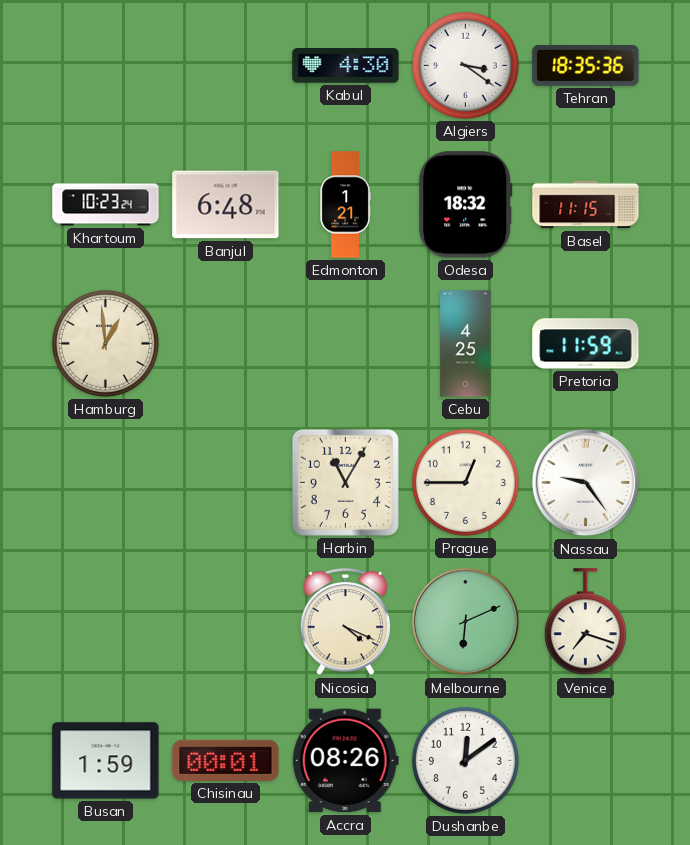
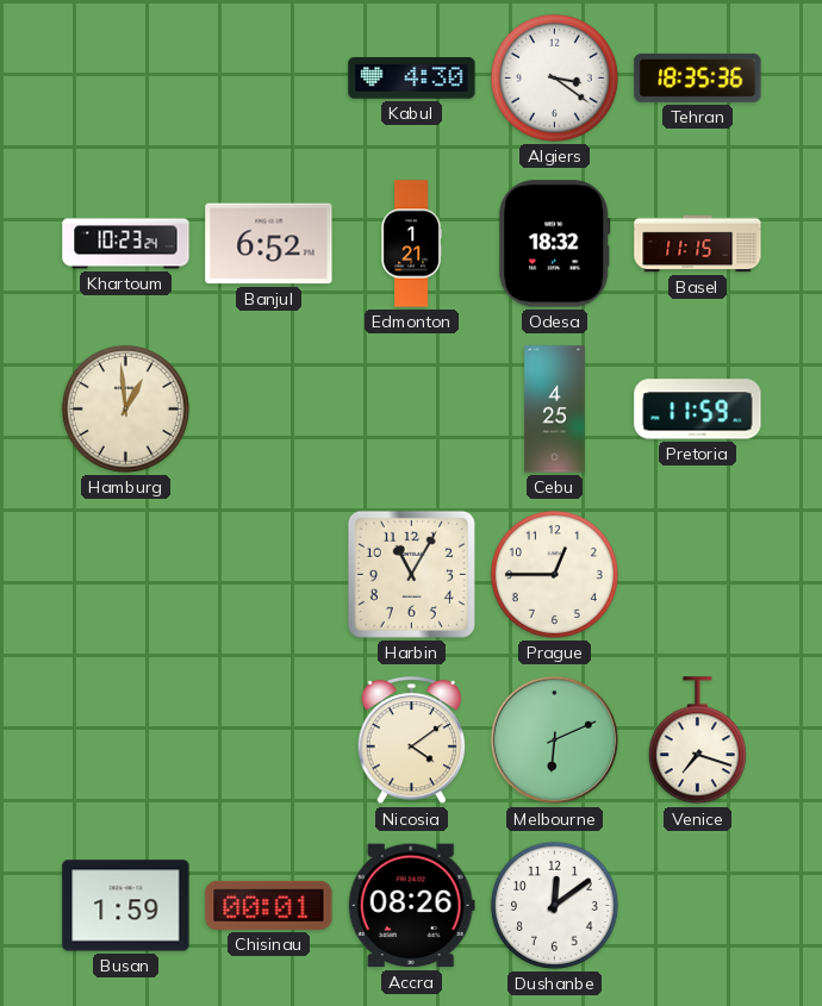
Banjul: 6:48 -> 6:52 (269, 244)
Nassau: 9:24 -> none (586, 483)
Nicosia: 4:19 -> 4:09 (412, 741)
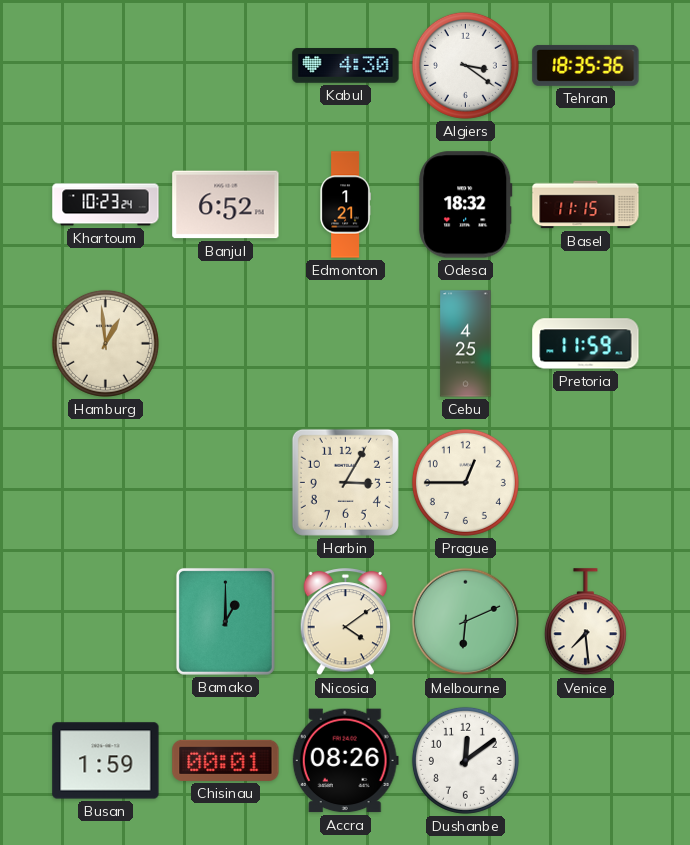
Harbin: 11:05 -> 3:05 (345, 482)
Bamako: none -> 1:00 (225, 621)
Venice: 7:18 -> 7:29 (585, 622)
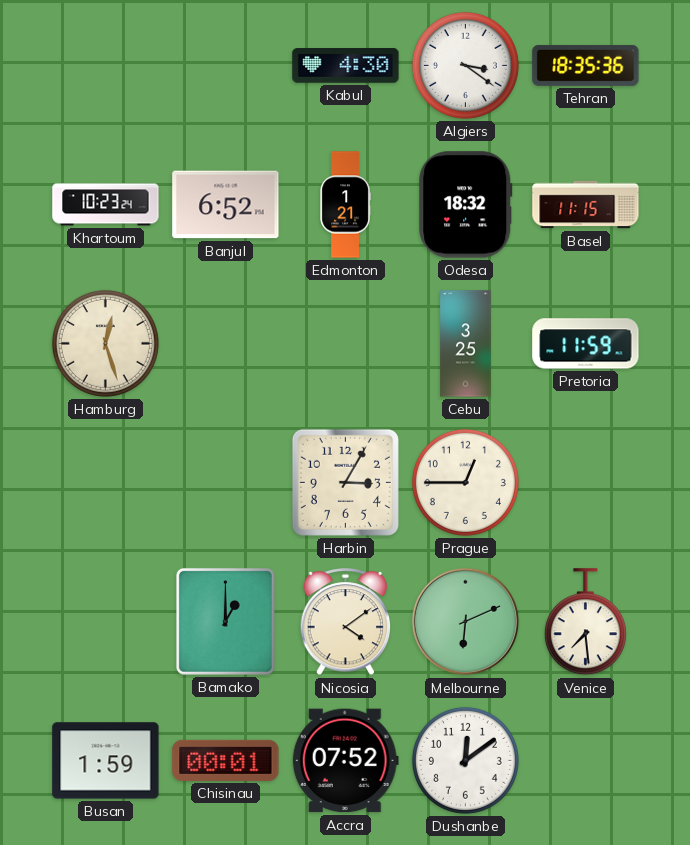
Hamburg: 12:59 -> 12:27 (105, 343)
Cebu: 4:25 -> 3:25 (466, 344)
Accra: 08:26 -> 07:52 (345, 761)
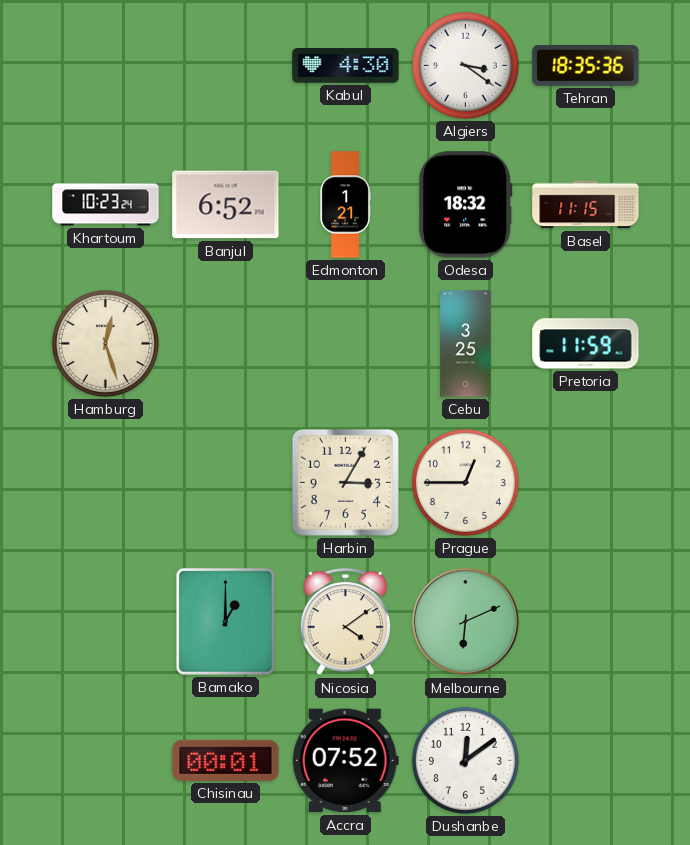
Venice: 7:29 -> none (585, 622)
Busan: 1:59 -> none (106, 761)
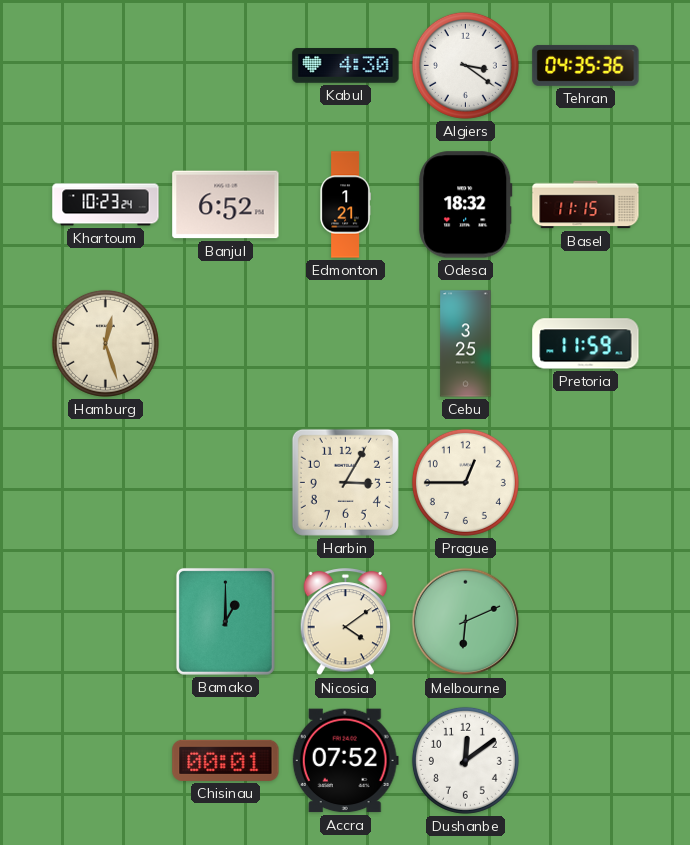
Tehran: 18:35 -> 04:35 (586, 65)
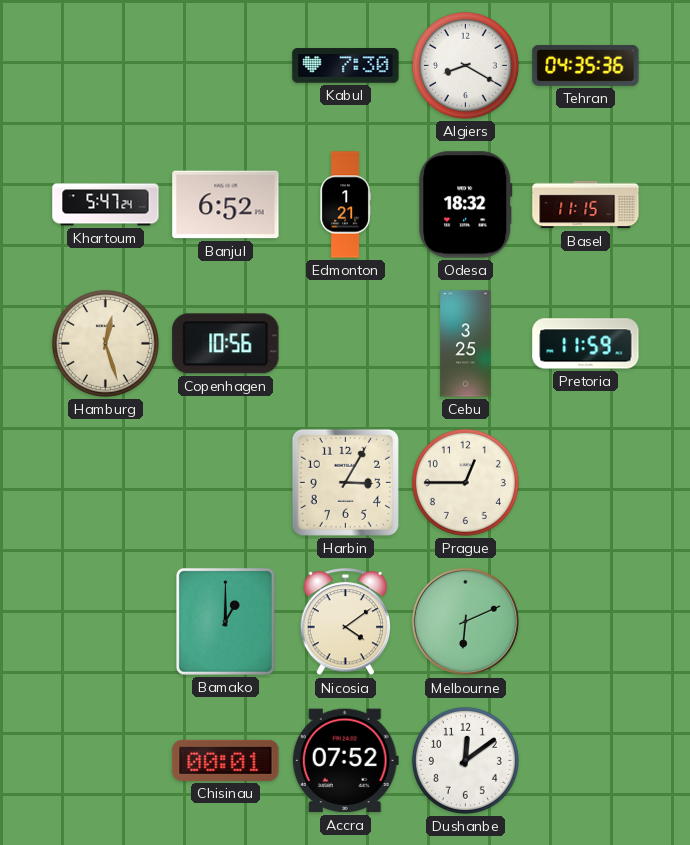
Kabul: 4:30 -> 7:30 (346, 66)
Algiers: 3:21 -> 8:20 (465, 65)
Khartoum: 10:23 -> 5:47 (106, 205)
Copenhagen: none -> 10:56 (226, 344)
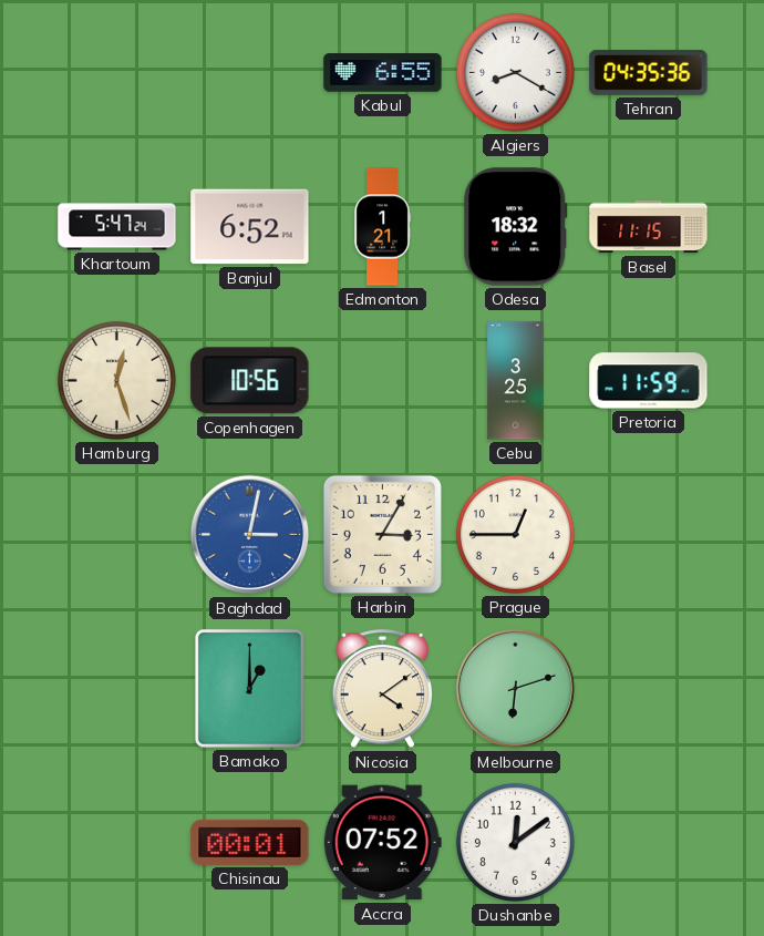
Kabul: 7:30 -> 6:55 (383, 73)
Baghdad: none -> 3:02 (250, 535)
Melbourne: 6:11 -> 6:12 (516, 689)
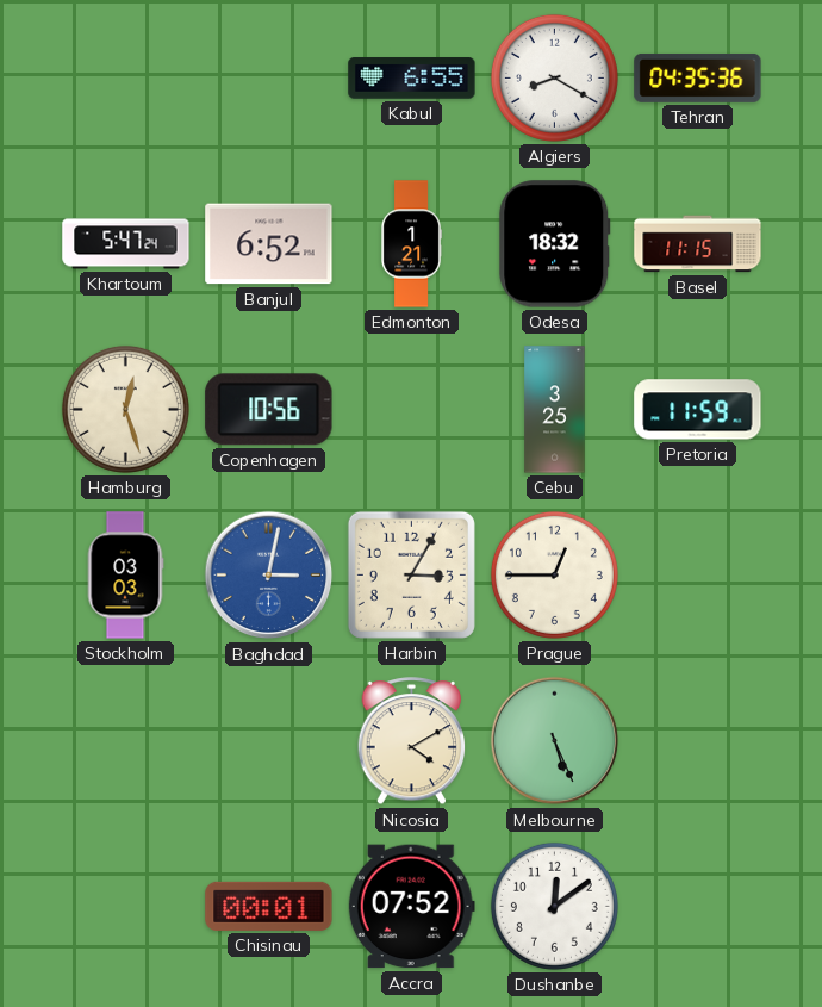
Stockholm: none -> 03:03 (125, 576)
Bamako: 1:00 -> none (249, 688)
Nicosia: 4:09 -> 4:10 (412, 741)
Melbourne: 6:12 -> 5:26 (555, 741)
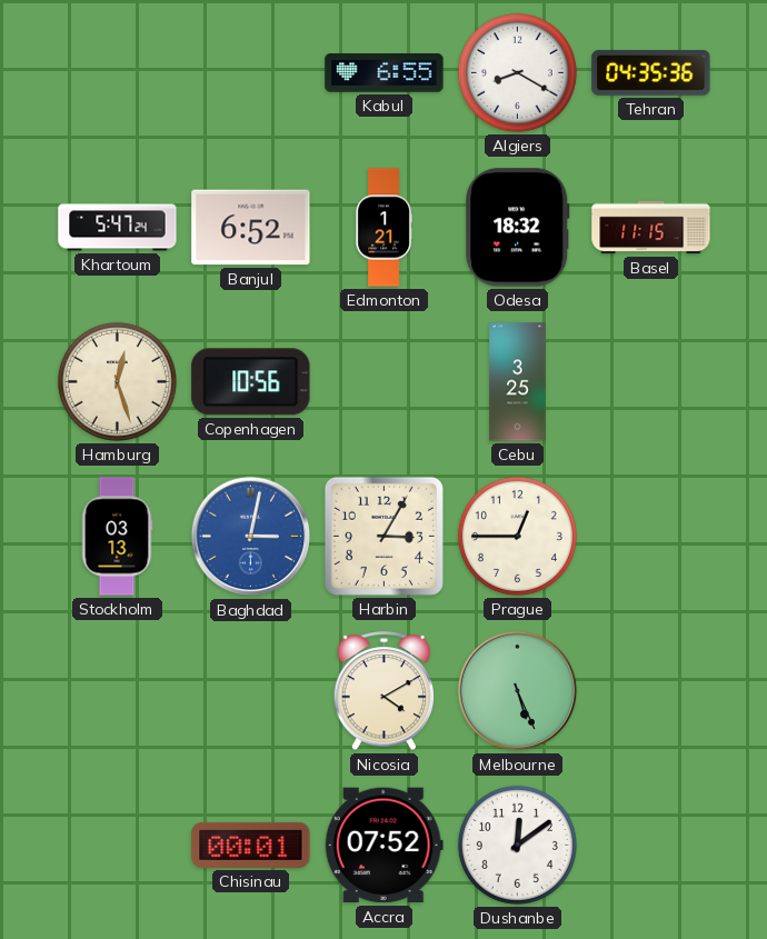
Pretoria: 11:59 -> none (698, 410)
Stockholm: 03:03 -> 03:13 (117, 537)
